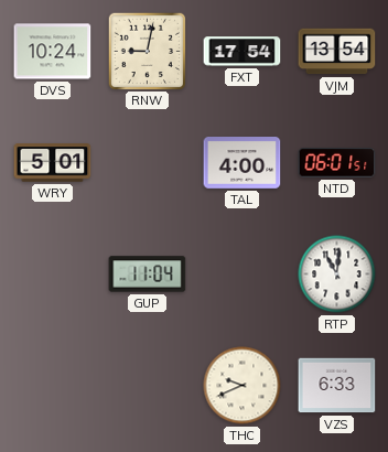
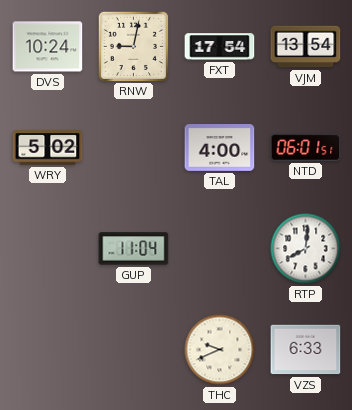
WRY: 5:01 -> 5:02 (48, 148)
RTP: 11:01 -> 8:01 (306, 249)
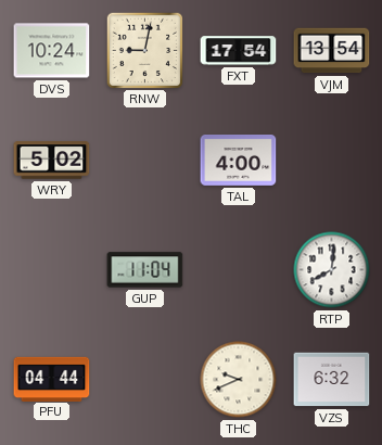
NTD: 06:01 -> none (306, 148)
PFU: none -> 04:44 (52, 379)
VZS: 6:33 -> 6:32 (332, 380)
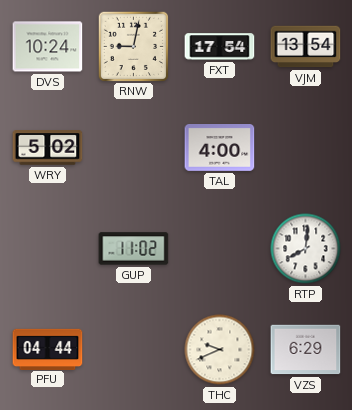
GUP: 11:04 -> 11:02 (134, 249)
VZS: 6:32 -> 6:29 (306, 350)
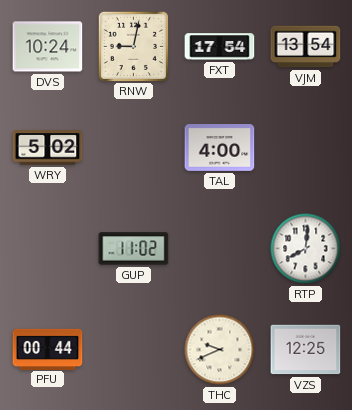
PFU: 04:44 -> 00:44 (48, 349)
VZS: 6:29 -> 12:25 (306, 350)
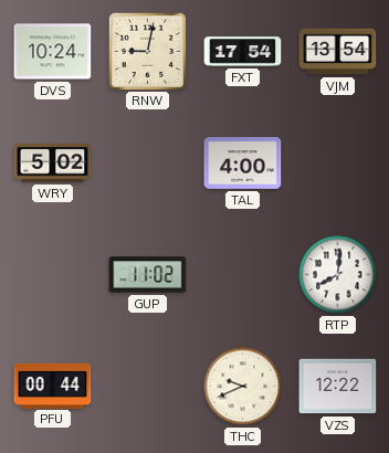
VZS: 12:25 -> 12:22 (338, 387)
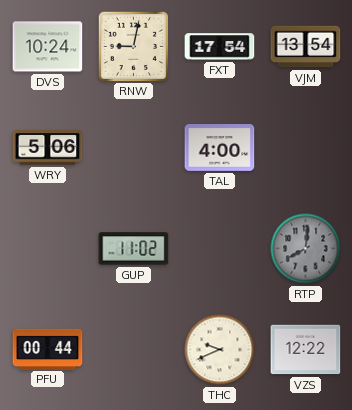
WRY: 5:02 -> 5:06 (48, 148)
RTP dial: white -> grey (306, 249)
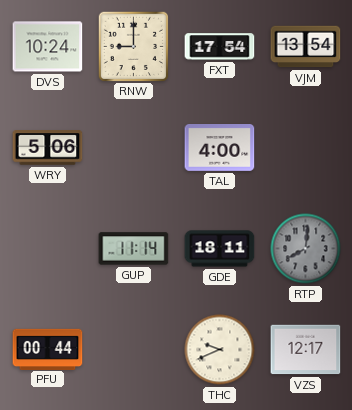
RNW: 9:02 -> 9:00 (133, 46)
GUP: 11:02 -> 11:14 (134, 249)
GDE: none -> 18:11 (220, 249)
VZS: 12:22 -> 12:17 (306, 350)
